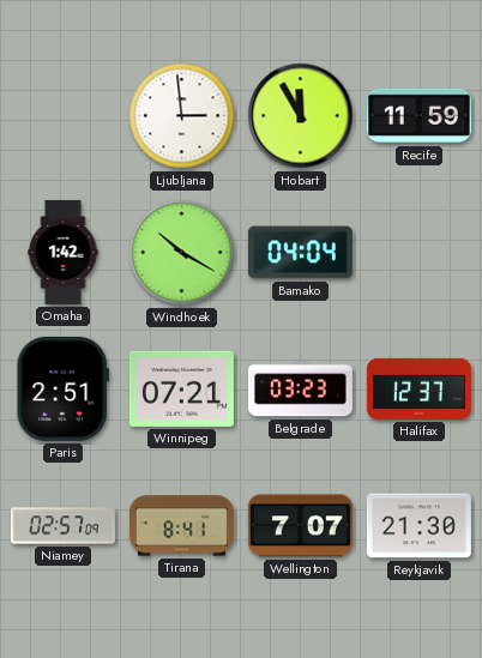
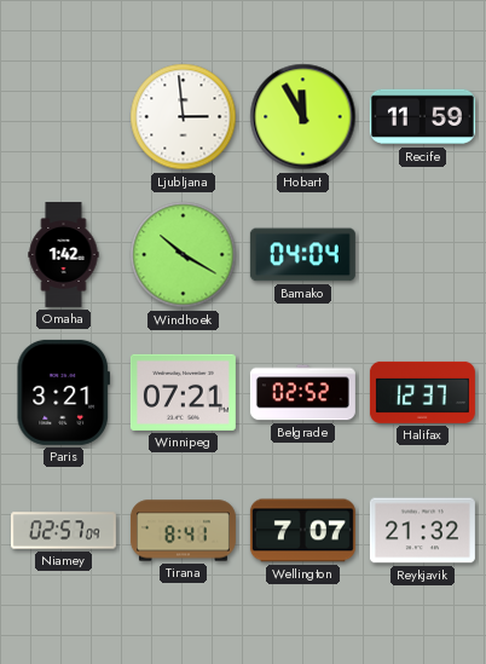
Paris: 2:51 -> 3:21 (63, 392)
Belgrade: 03:23 -> 02:52 (302, 393)
Reykjavik: 21:30 -> 21:32 (422, 531)
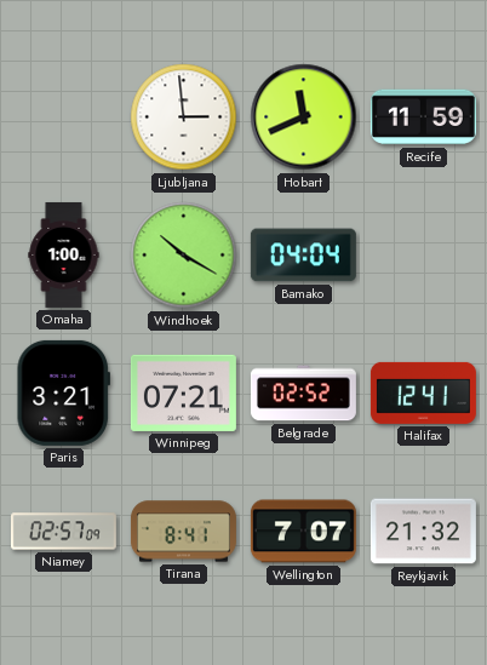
Hobart: 11:55 -> 11:41 (304, 117)
Omaha: 1:42 -> 1:00 (64, 254)
Halifax: 12:37 -> 12:41 (423, 392)
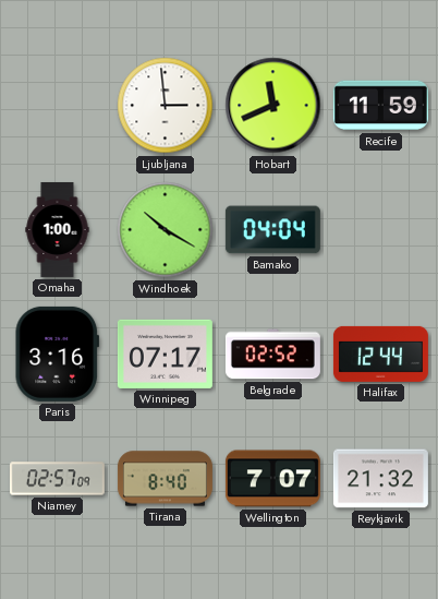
Paris: 3:21 -> 3:16 (57, 354)
Winnipeg: 07:21 -> 07:17 (165, 354)
Halifax: 12:41 -> 12:44 (380, 354)
Tirana: 8:41 -> 8:40 (165, 479)
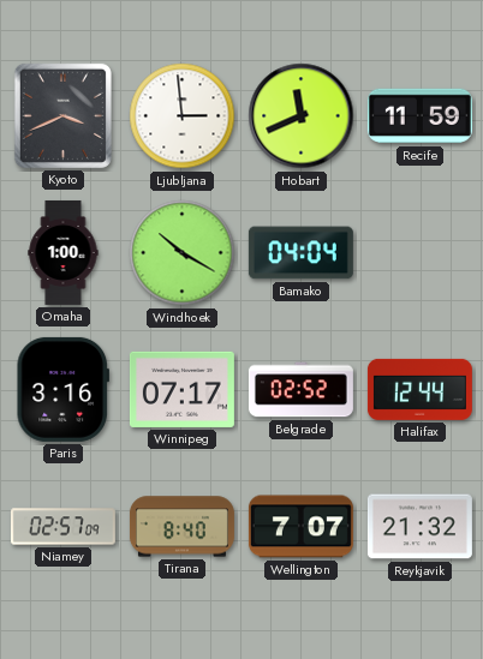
Kyoto: none -> 3:41 (62, 115)
